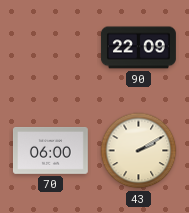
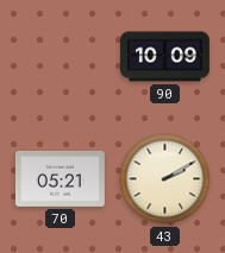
90: 22:09 -> 10:09 (164, 57)
70: 06:00 -> 05:21 (60, 178)
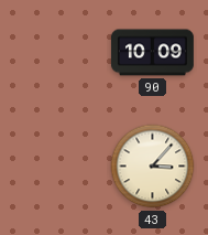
70: 05:21 -> none (60, 178)
43: 2:10 -> 3:07 (153, 167)
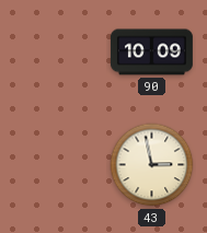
43: 3:07 -> 2:58 (152, 165)
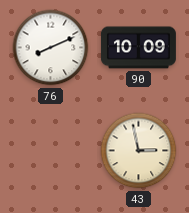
76: none -> 8:11 (51, 48)
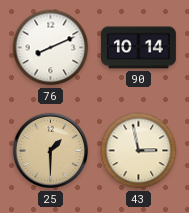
90: 10:09 -> 10:14 (138, 48)
25: none -> 1:30 (51, 151)
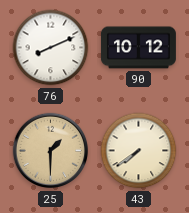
90: 10:14 -> 10:12 (138, 48)
43: 2:58 -> 7:39 (139, 151)
